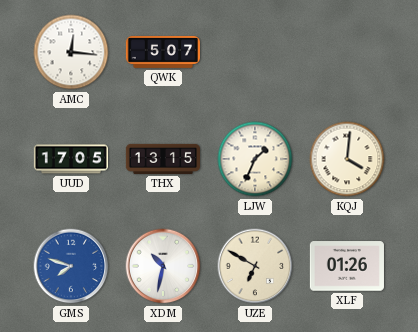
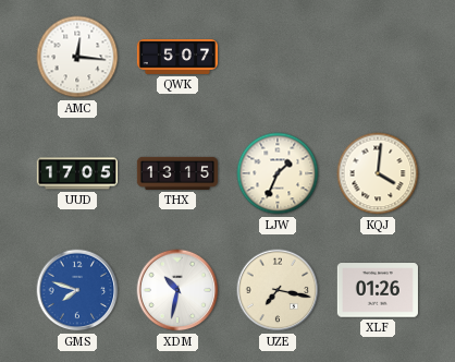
UZE: 6:50 -> 7:17 (278, 290)
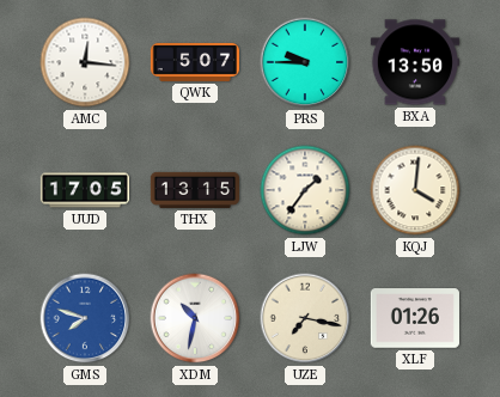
PRS: none -> 9:45 (305, 62)
BXA: none -> 13:50 (415, 62)
LJW: 1:34 -> 1:36 (305, 190)
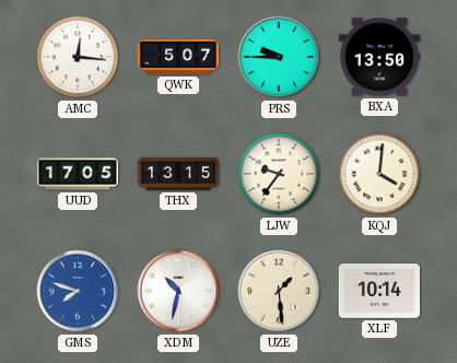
LJW: 1:36 -> 9:36 (279, 174)
UZE: 7:17 -> 1:29 (279, 291)
XLF: 01:26 -> 10:14 (379, 291)
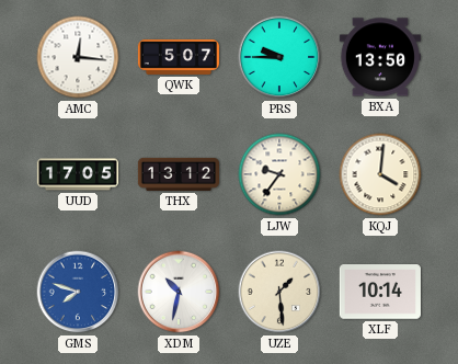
THX: 13:15 -> 13:12 (178, 174)
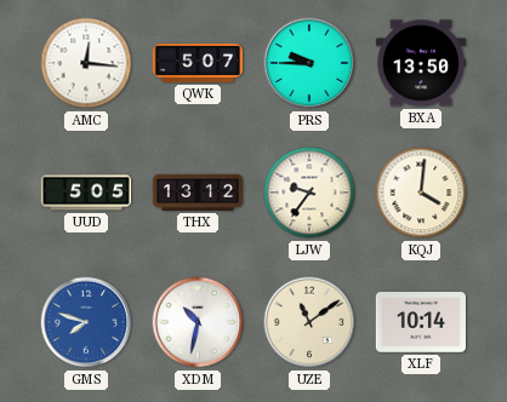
UUD: 17:05 -> 5:05 (85, 193)
UZE: 1:29 -> 11:09 (309, 322)
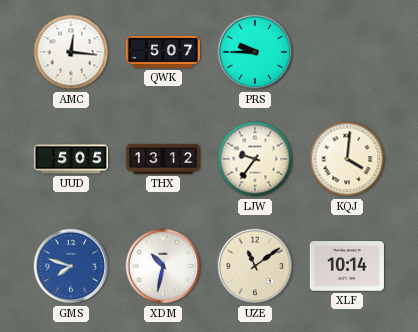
BXA: 13:50 -> none (421, 63)
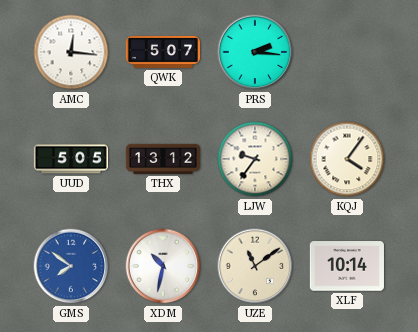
PRS: 9:45 -> 2:16 (255, 52)
KQJ: 4:01 -> 4:06 (347, 159)
GMS: 7:48 -> 7:51 (71, 266)
